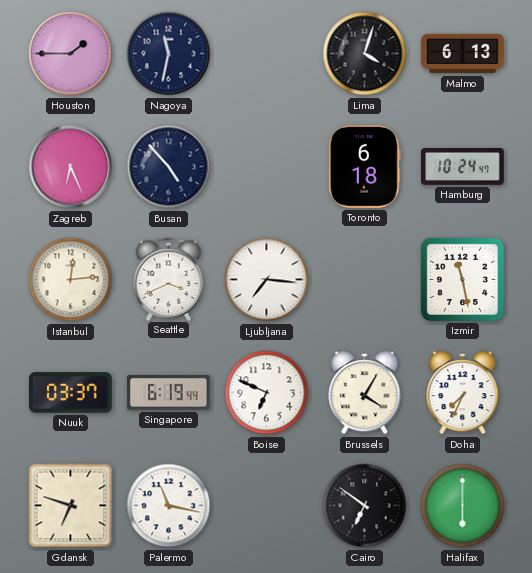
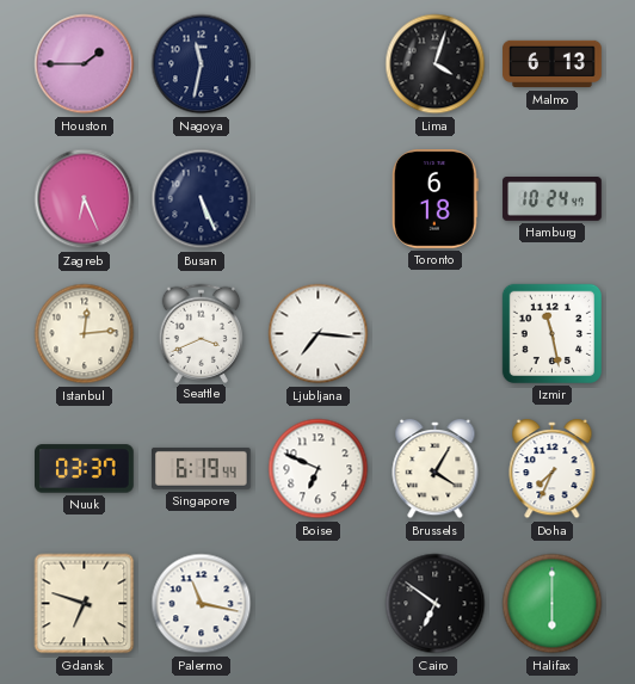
Busan: 4:53 -> 5:26 (202, 199)
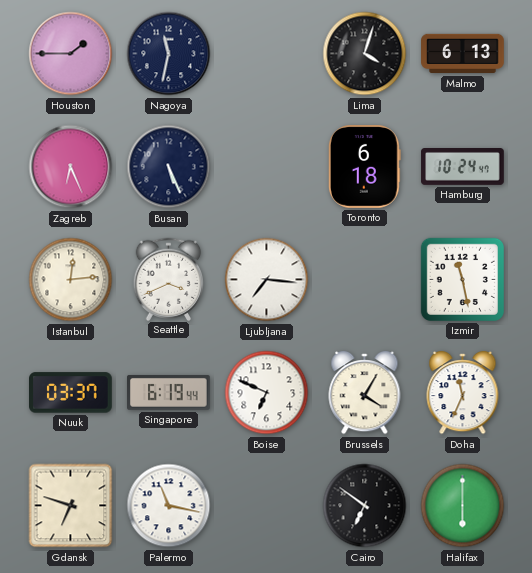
Doha: 7:34 -> 11:34 (463, 393)
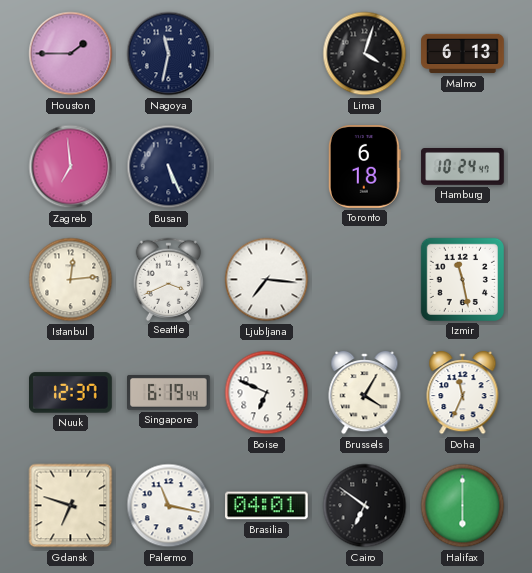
Zagreb: 6:26 -> 6:59 (71, 167)
Nuuk: 03:37 -> 12:37 (71, 393)
Brasilia: none -> 04:01 (267, 506)
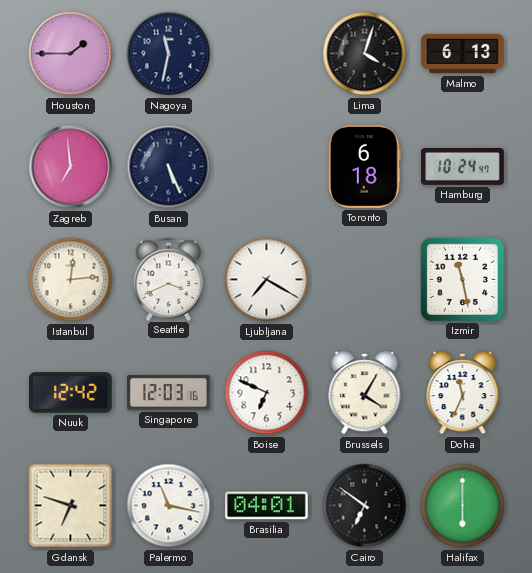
Ljubljana: 7:16 -> 7:20 (267, 280)
Nuuk: 12:37 -> 12:42 (71, 393)
Singapore: 6:19 -> 12:03 (169, 392)
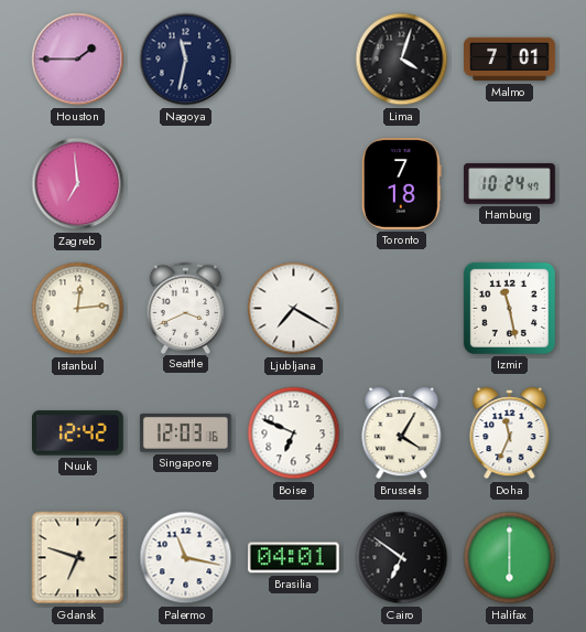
Malmo: 6:13 -> 7:01 (510, 60)
Busan: 5:26 -> none (169, 167)
Toronto: 6:18 -> 7:18 (401, 184)
